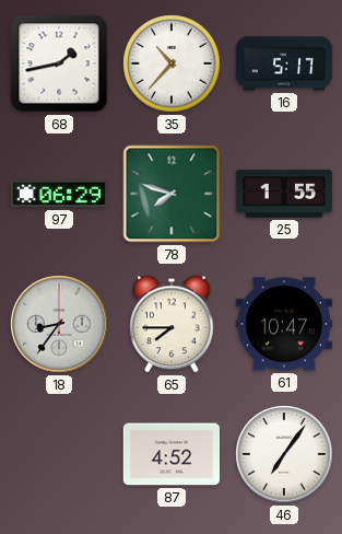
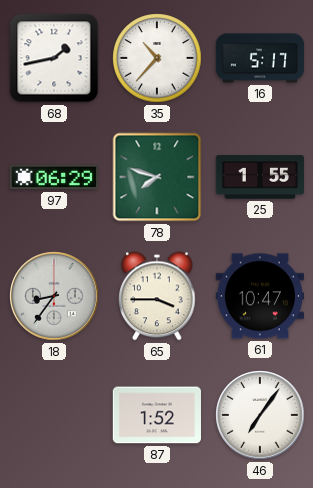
65: 7:45 -> 3:45 (157, 296)
87: 4:52 -> 1:52 (156, 415)
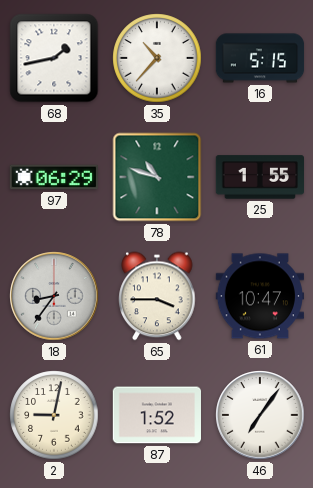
16: 5:17 -> 5:15 (260, 58)
78: 7:48 -> 10:48 (157, 177)
2: none -> 9:02 (54, 415)
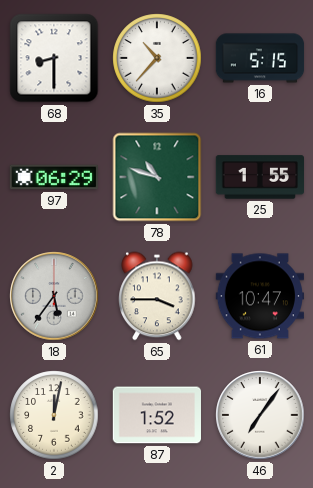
68: 1:43 -> 8:30 (54, 58)
18: 8:36 -> 5:36 (54, 296)
2: 9:02 -> 12:02 (54, 415)
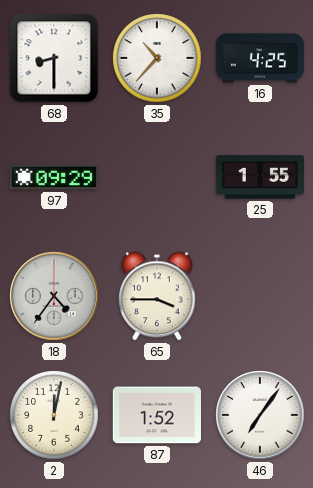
16: 5:15 -> 4:25 (260, 58)
97: 06:29 -> 09:29 (53, 177)
78: 10:48 -> none (157, 177)
18: 5:36 -> 4:36 (54, 296)
61: 10:47 -> none (259, 296)
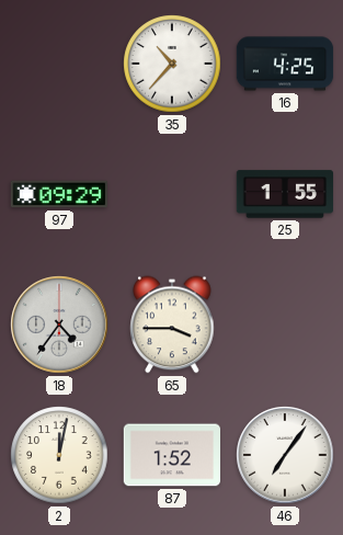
68: 8:30 -> none (54, 58)
